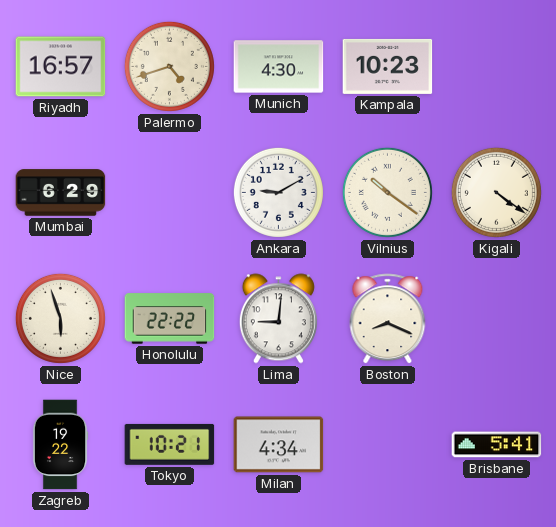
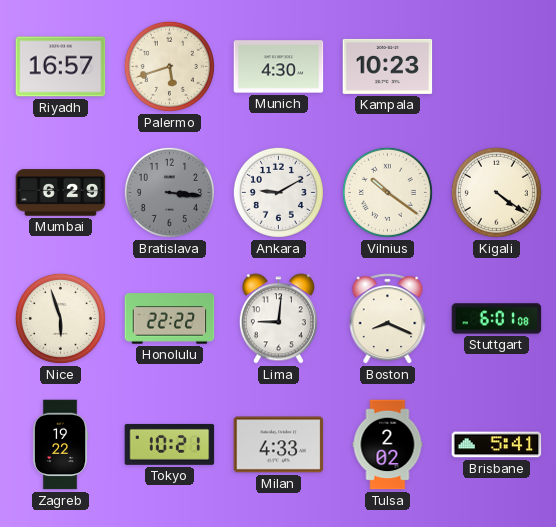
Palermo: 4:42 -> 5:42 (169, 66)
Bratislava: none -> 3:16 (169, 192)
Stuttgart: none -> 6:01 (497, 319)
Milan: 4:34 -> 4:33 (279, 445)
Tulsa: none -> 2:02 (388, 445)
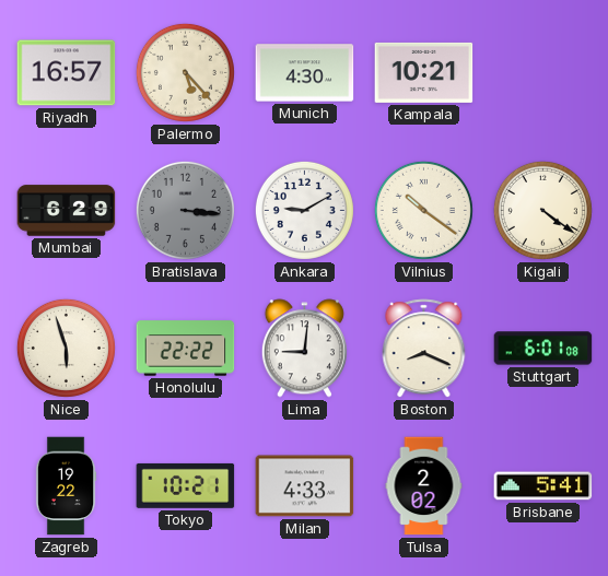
Palermo: 5:42 -> 5:23 (185, 72)
Kampala: 10:23 -> 10:21 (424, 72)
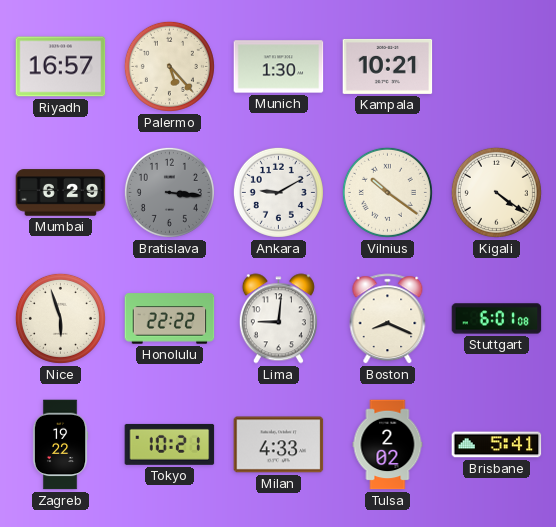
Munich: 4:30 -> 1:30 (279, 67)
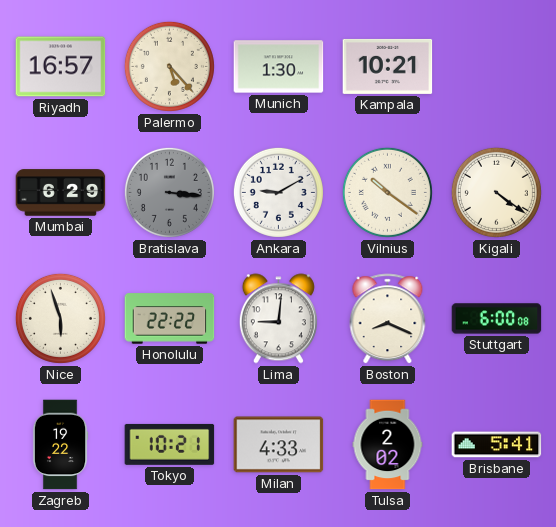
Stuttgart: 6:01 -> 6:00 (497, 319)
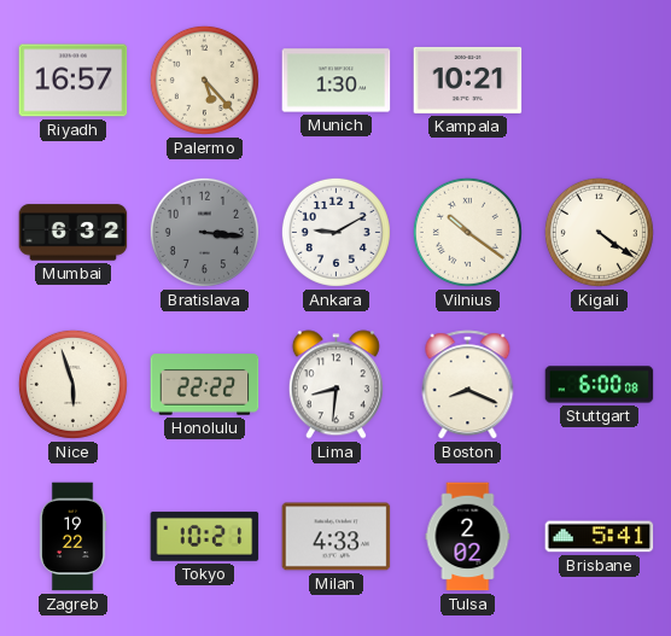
Mumbai: 6:29 -> 6:32 (74, 233)
Lima: 9:01 -> 8:31 (335, 385)
